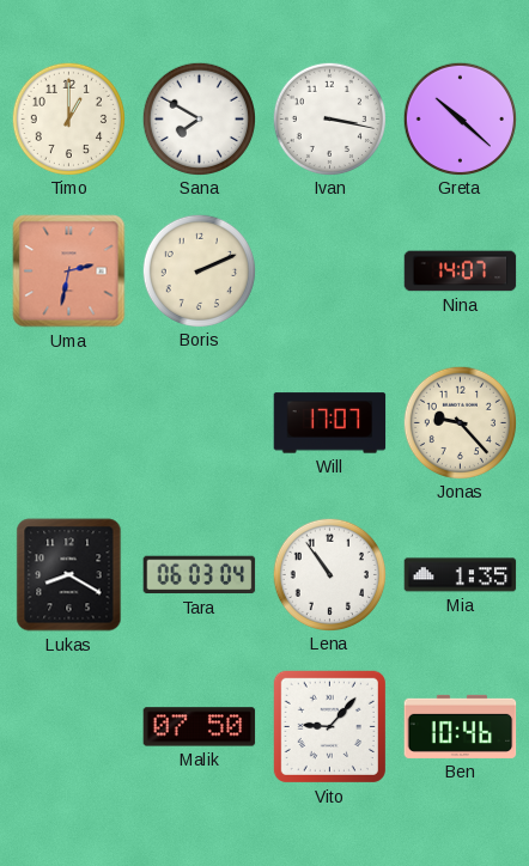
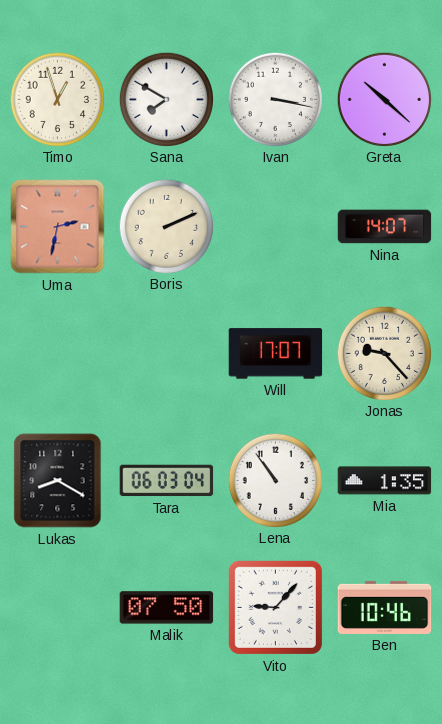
Timo: 1:00 -> 12:57 (57, 99)
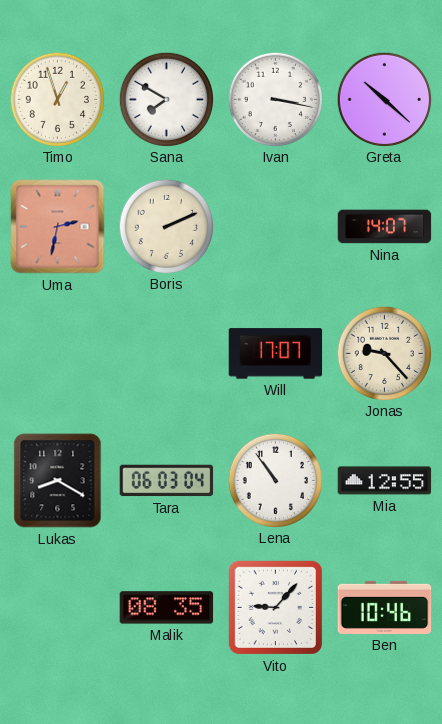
Mia: 1:35 -> 12:55 (385, 481)
Malik: 07:50 -> 08:35 (167, 608)
